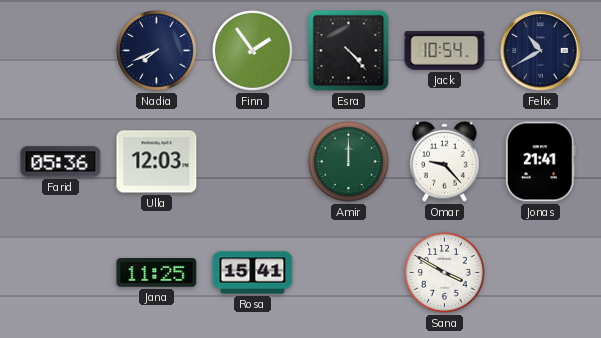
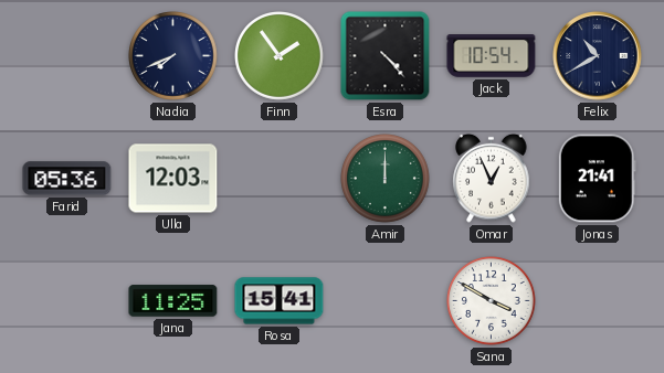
Omar: 9:23 -> 12:56 (492, 178)
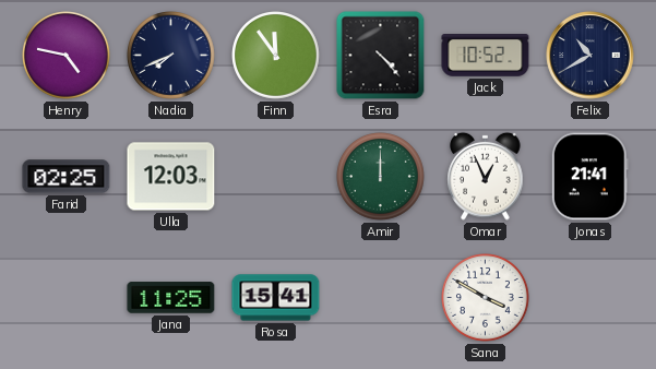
Henry: none -> 4:47 (67, 56)
Finn: 1:54 -> 11:54 (276, 56)
Jack: 10:54 -> 10:52 (486, 56)
Farid: 05:36 -> 02:25 (67, 177)
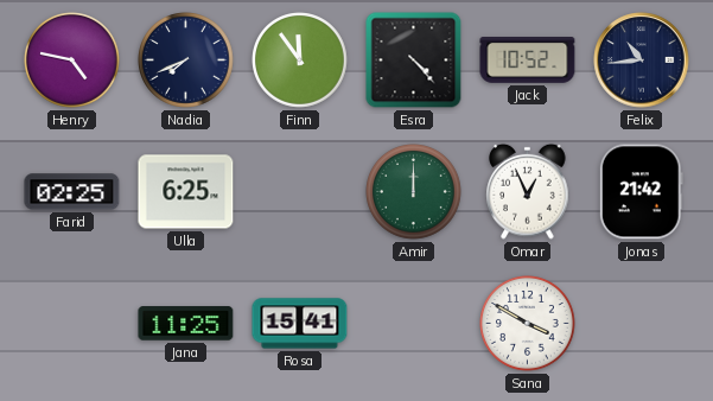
Felix: 10:40 -> 10:44 (642, 61)
Ulla: 12:03 -> 6:25 (186, 192)
Jonas: 21:41 -> 21:42 (641, 192)
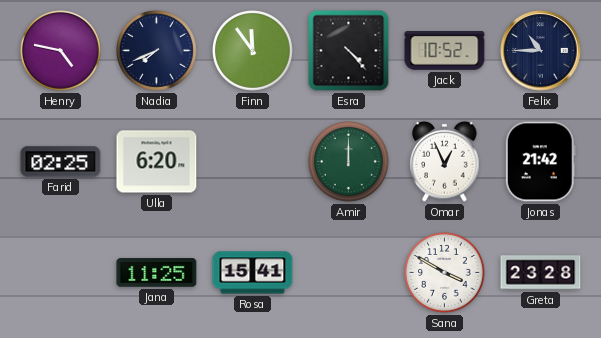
Felix: 10:44 -> 10:45 (541, 51)
Ulla: 6:25 -> 6:20 (157, 162)
Greta: none -> 23:28 (541, 273)
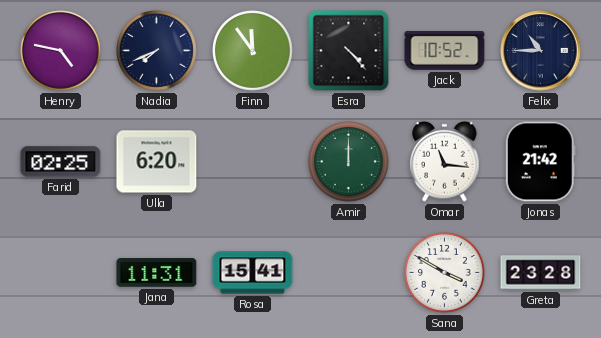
Omar: 12:56 -> 11:16 (445, 161)
Jana: 11:25 -> 11:31 (157, 273)
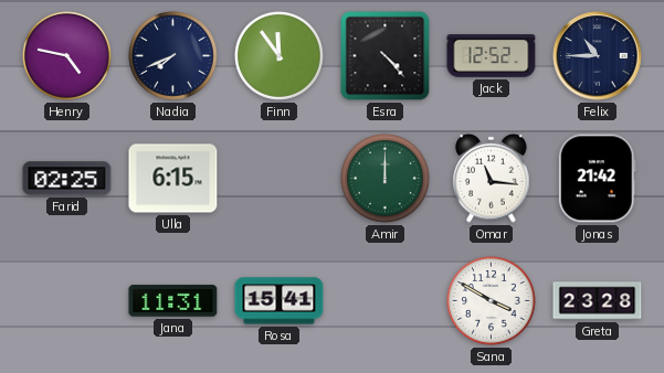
Jack: 10:52 -> 12:52 (492, 56)
Ulla: 6:20 -> 6:15 (173, 179)
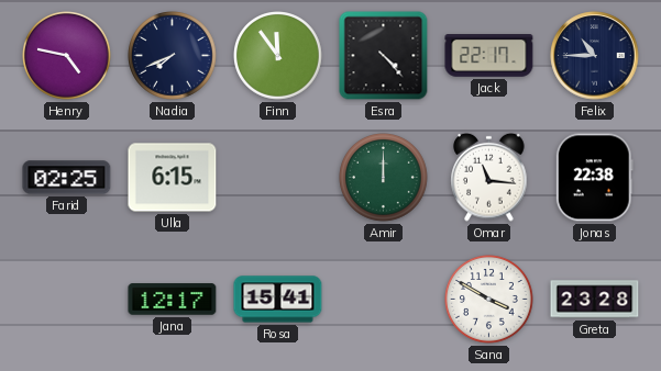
Jack: 12:52 -> 22:17 (489, 56)
Jonas: 21:42 -> 22:38 (594, 178)
Jana: 11:31 -> 12:17 (173, 300)
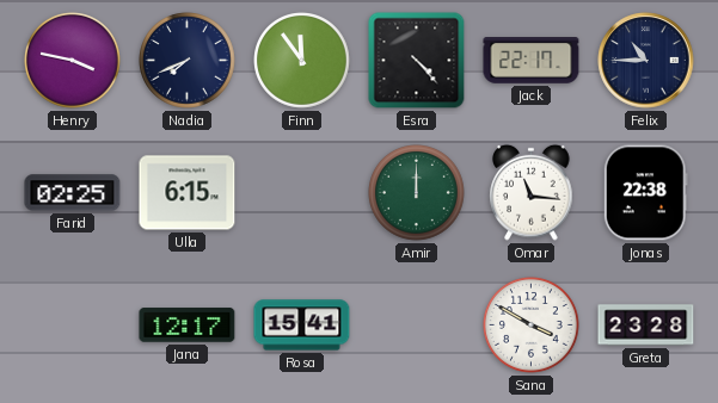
Henry: 4:47 -> 3:47 (73, 61)
